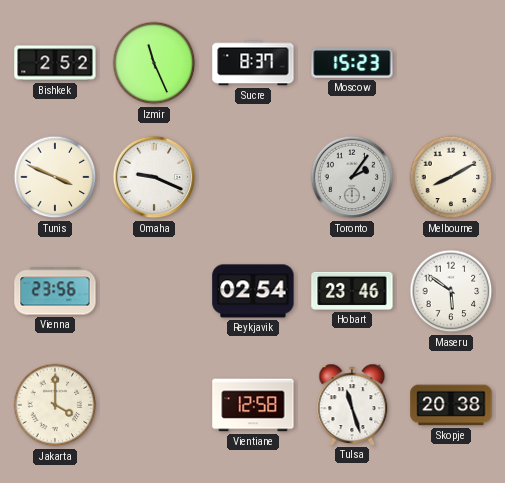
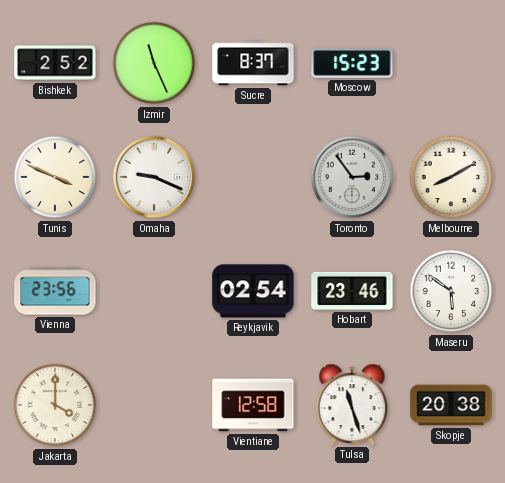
Toronto: 2:06 -> 2:54 (352, 177)
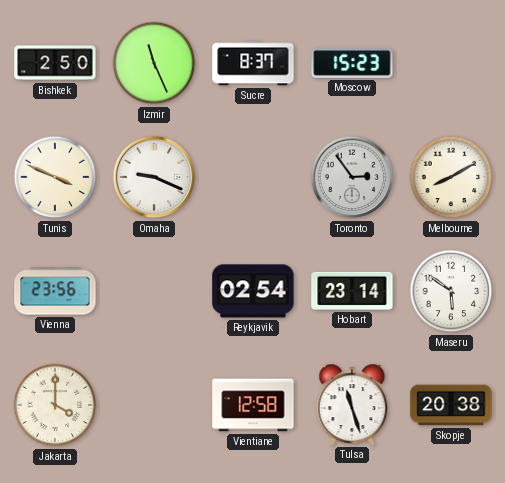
Bishkek: 2:52 -> 2:50 (55, 63)
Hobart: 23:46 -> 23:14 (352, 291)
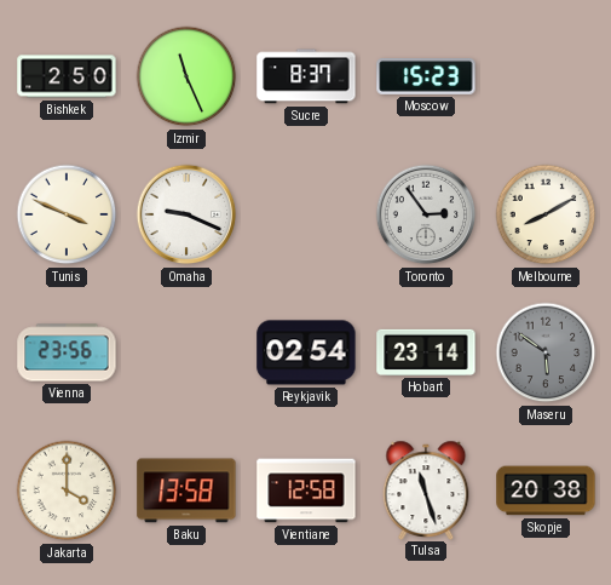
Maseru dial: white -> grey (546, 352)
Baku: none -> 13:58 (186, 491)
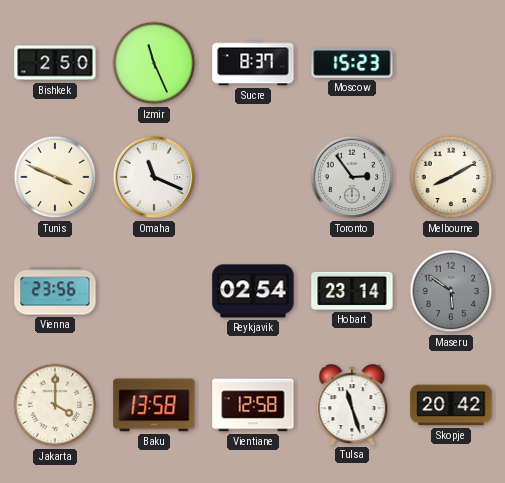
Omaha: 9:19 -> 11:19 (154, 177)
Skopje: 20:38 -> 20:42 (451, 405)
